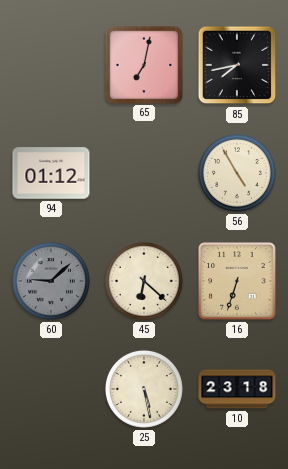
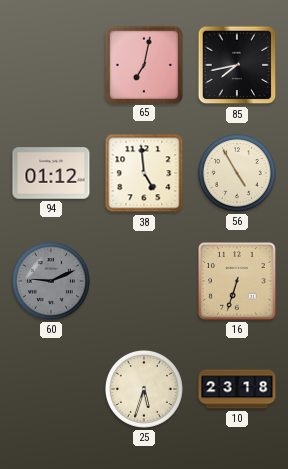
38: none -> 4:59 (144, 173)
60: 9:08 -> 9:11 (51, 281)
45: 6:22 -> none (144, 281)
25: 5:28 -> 5:33 (144, 389)
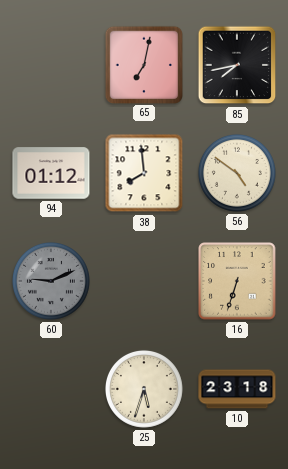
38: 4:59 -> 7:59 (144, 173)
56: 4:55 -> 4:51 (237, 173)
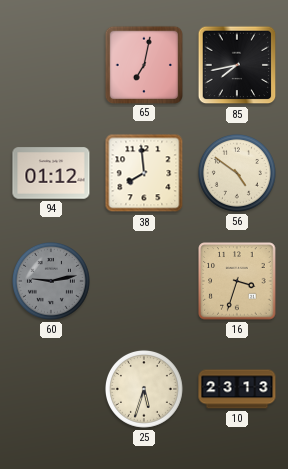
60: 9:11 -> 9:13 (51, 281)
16: 6:33 -> 3:33 (237, 281)
10: 23:18 -> 23:13 (237, 389)
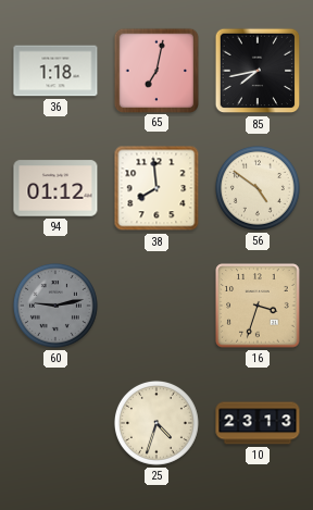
36: none -> 1:18 (55, 71)
25: 5:33 -> 4:33 (156, 423)
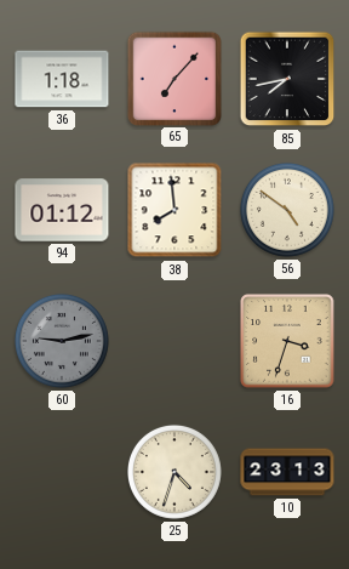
65: 7:02 -> 7:07 (173, 78)
